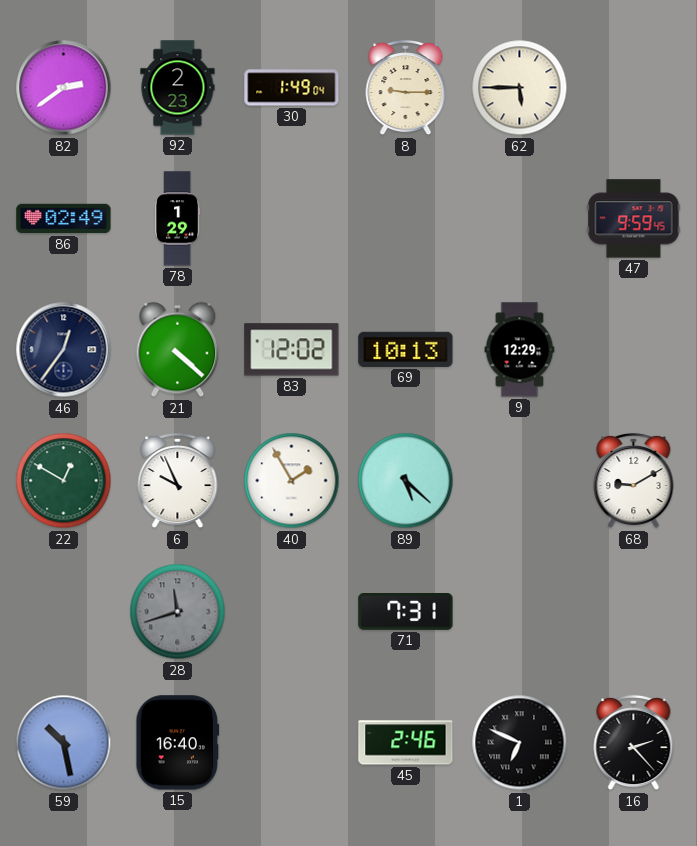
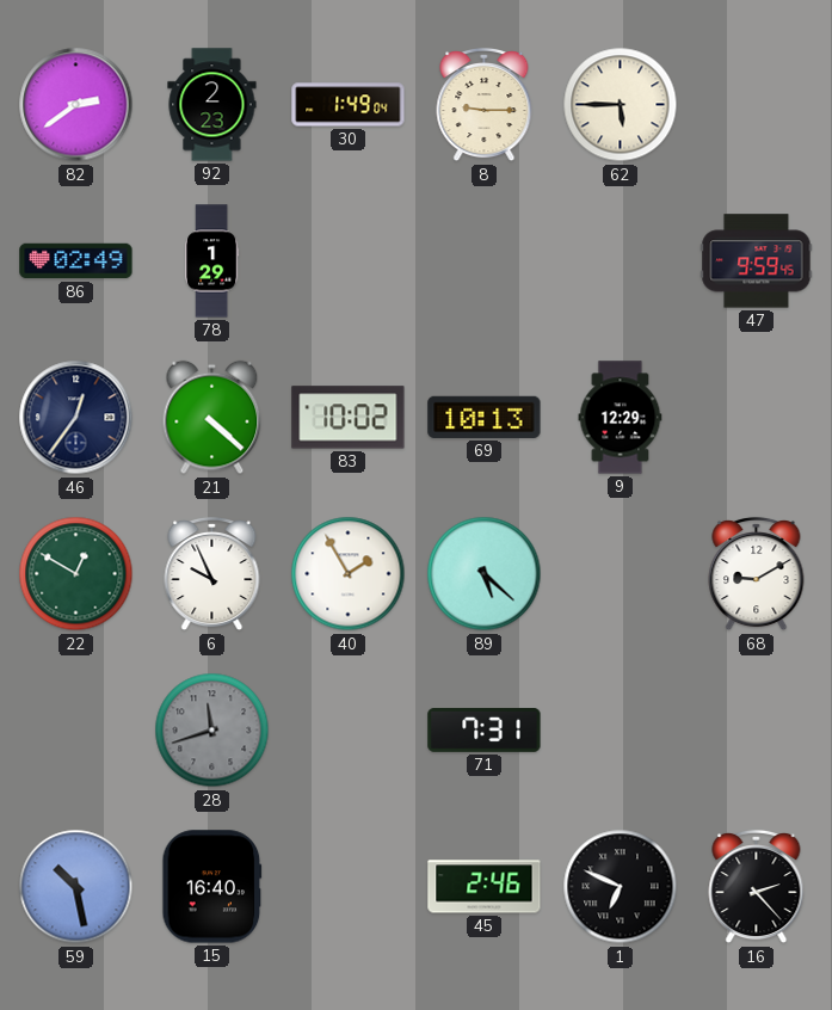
83: 12:02 -> 10:02 (349, 418)
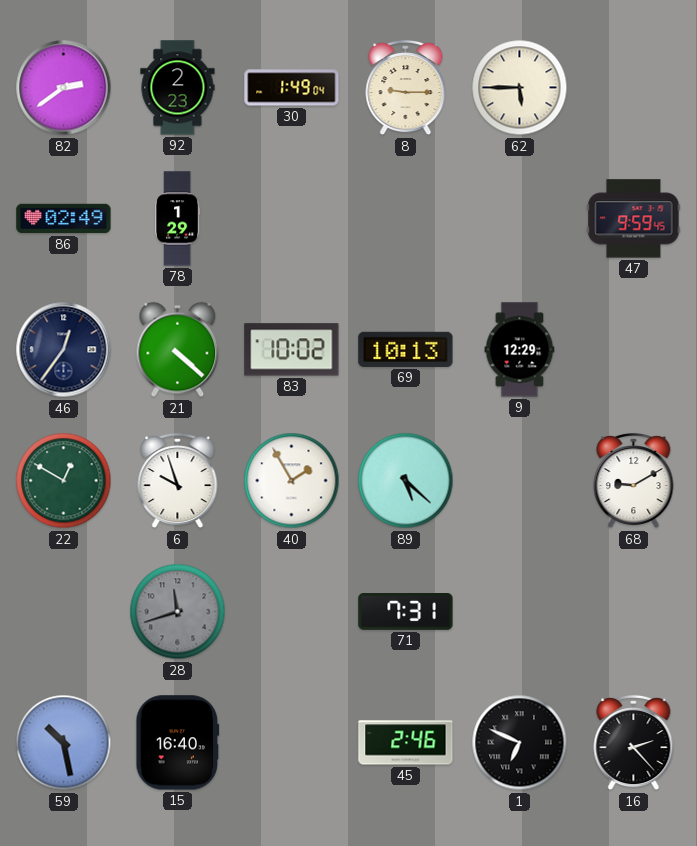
6: 9:56 -> 9:57 (178, 481)
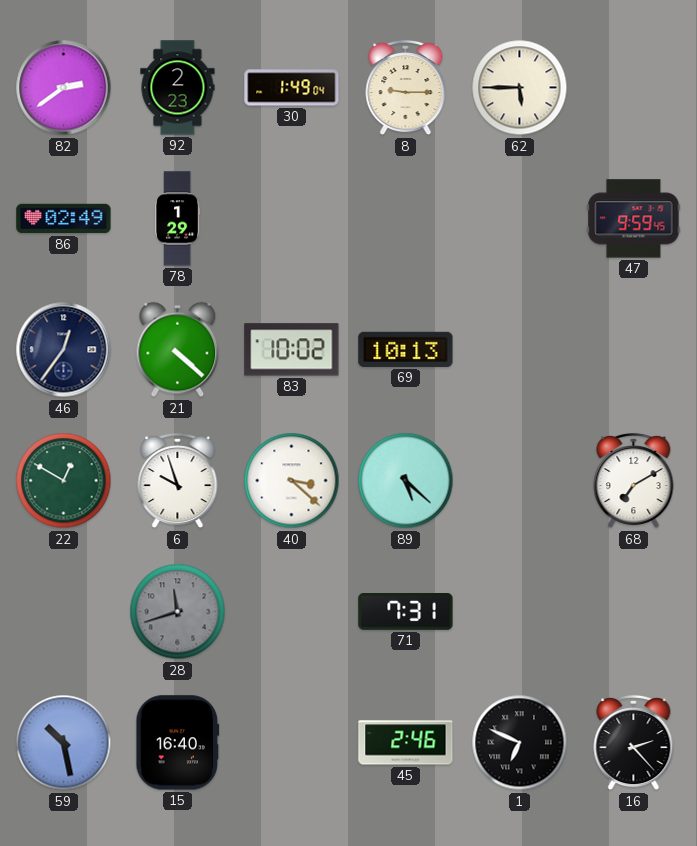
9: 12:29 -> none (520, 350)
40: 1:55 -> 3:22 (292, 481)
68: 9:10 -> 7:10 (634, 481)
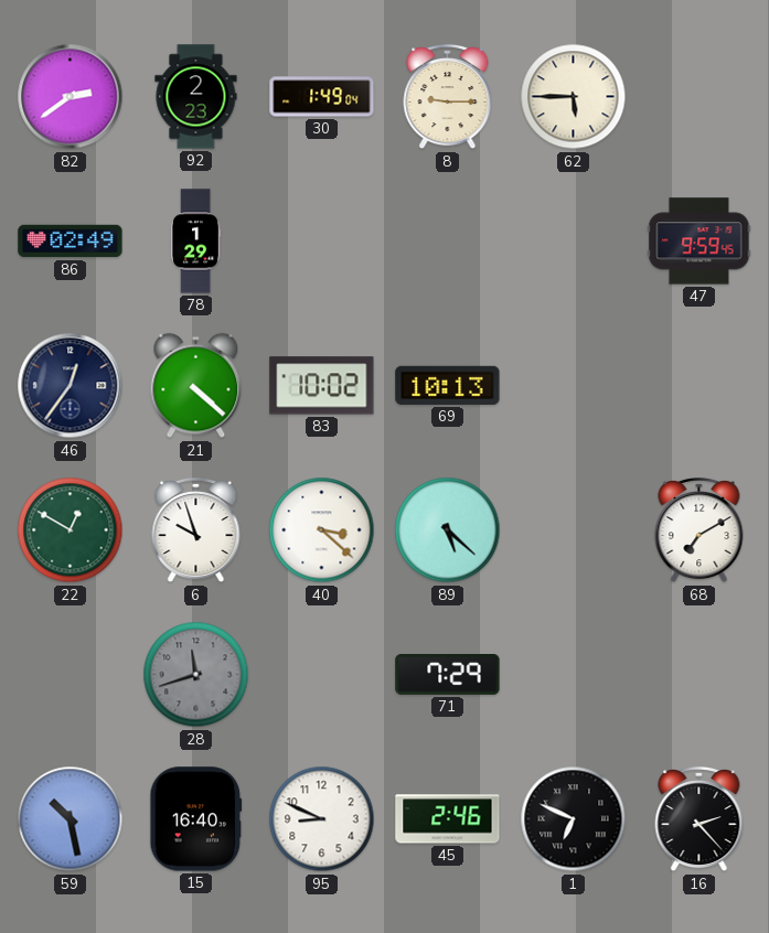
71: 7:31 -> 7:29 (448, 675)
95: none -> 8:49 (322, 819)
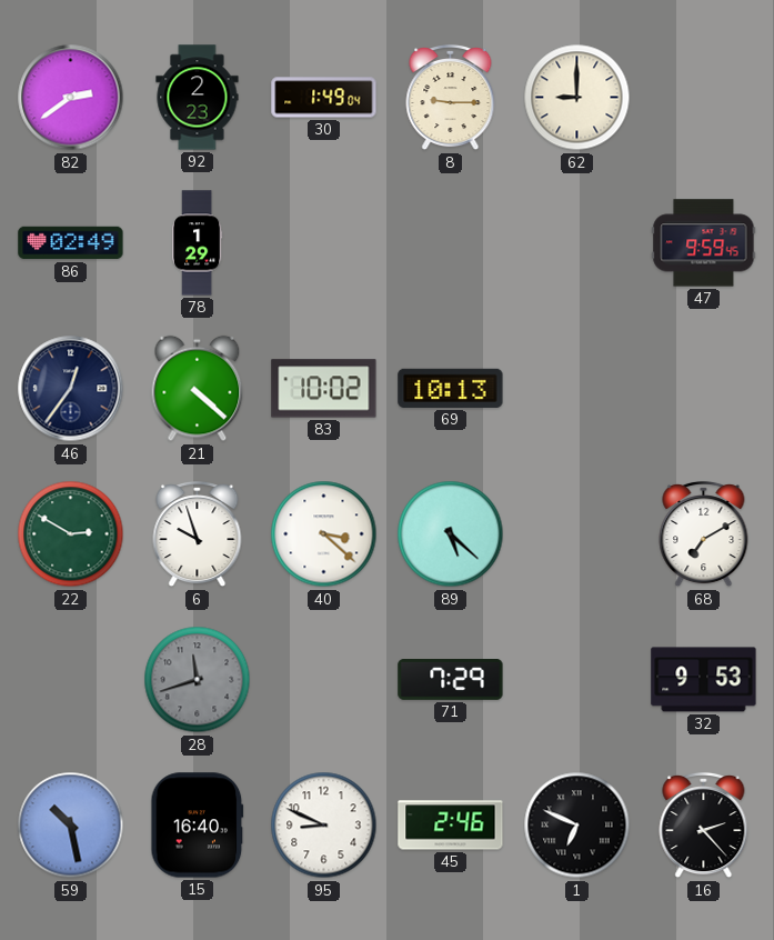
62: 5:45 -> 9:00 (577, 98)
22: 12:50 -> 2:50 (71, 534)
32: none -> 9:53 (704, 680)
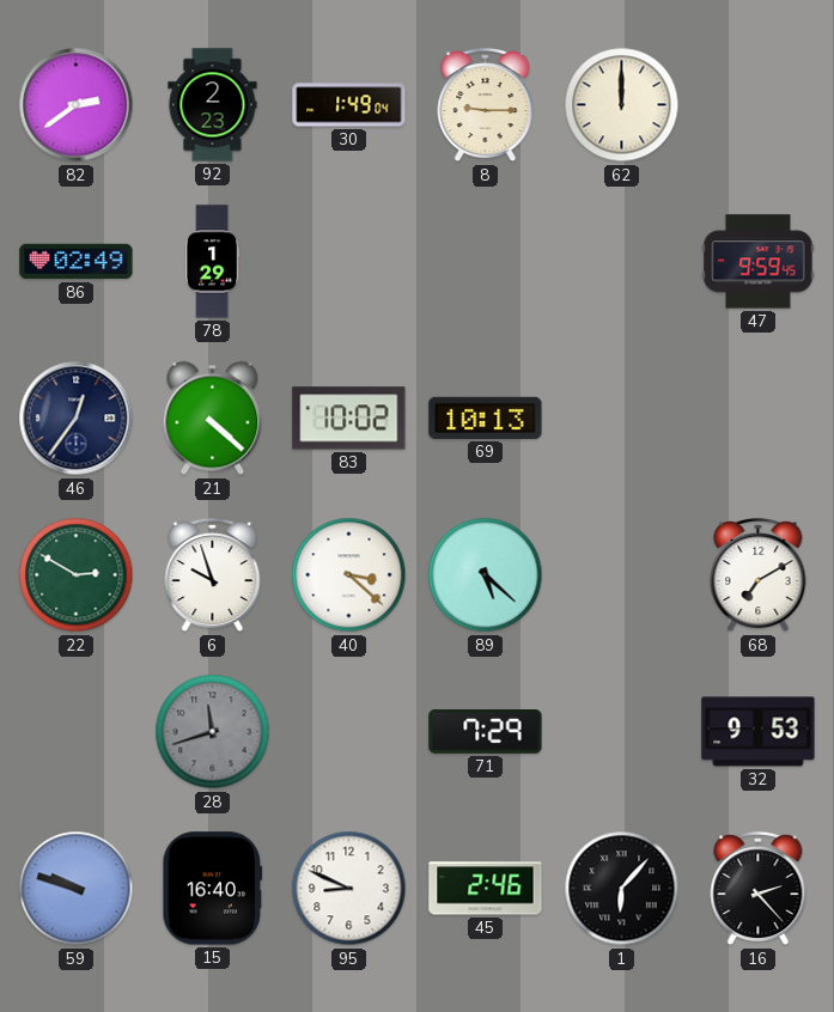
62: 9:00 -> 12:00 (622, 105)
59: 10:28 -> 9:48 (77, 889)
1: 6:49 -> 6:07 (622, 889)
